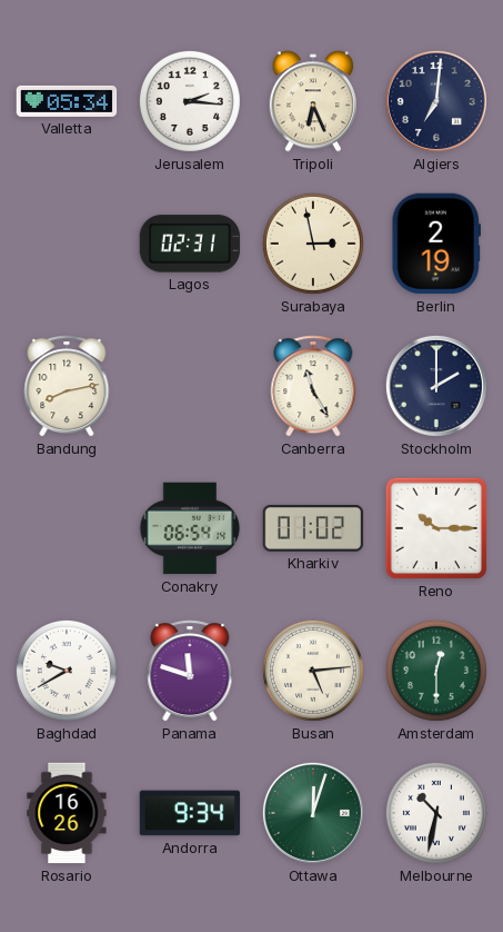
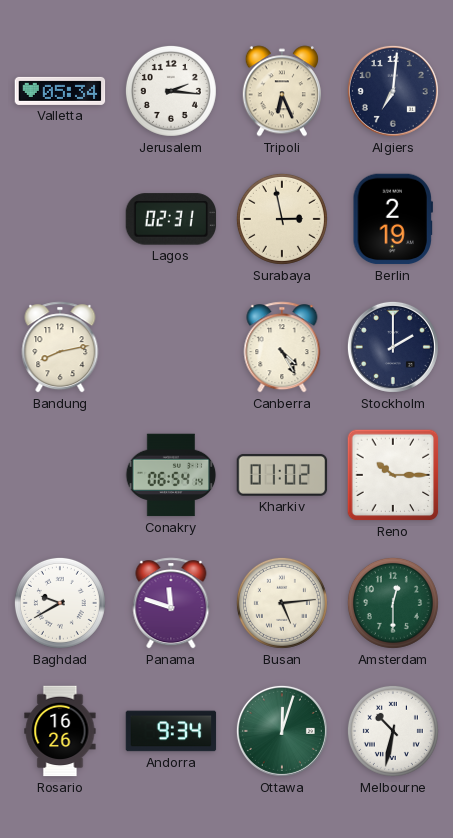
Canberra: 11:25 -> 4:25 (282, 347)
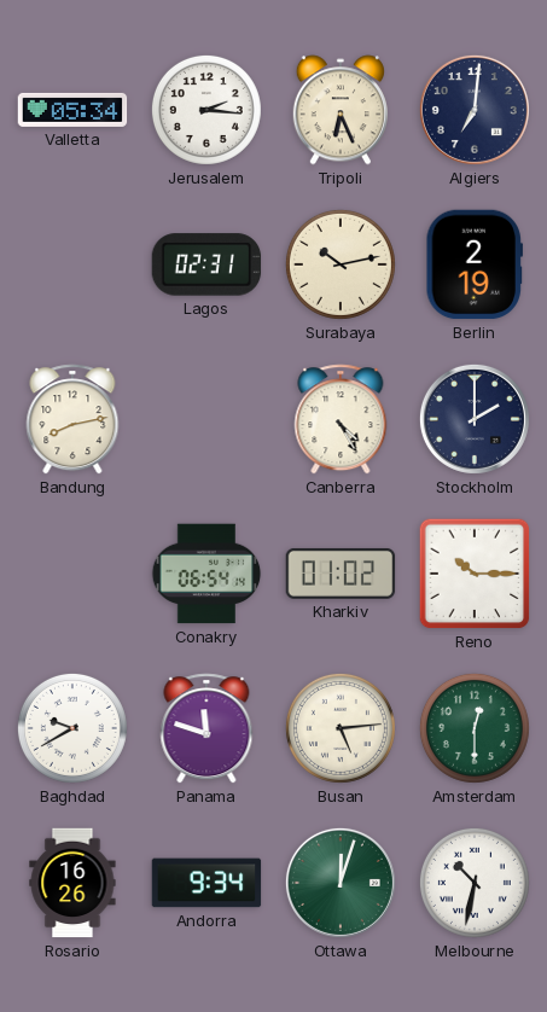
Surabaya: 2:58 -> 10:13 (341, 264)
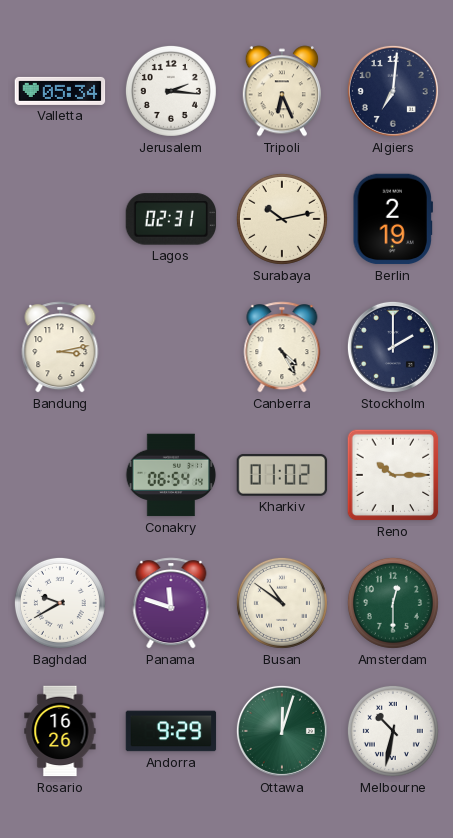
Bandung: 8:13 -> 3:13 (60, 347)
Busan: 5:14 -> 10:51 (282, 603)
Andorra: 9:34 -> 9:29 (171, 731)
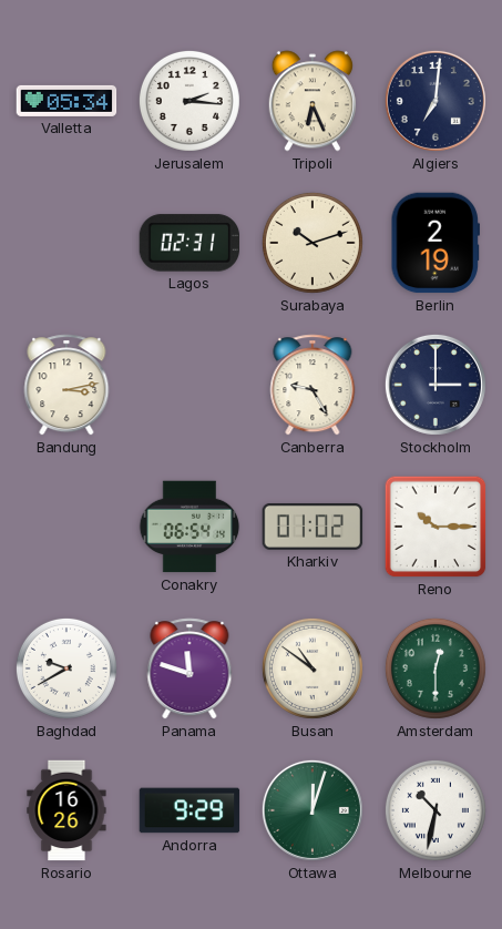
Surabaya: 10:13 -> 10:12 (313, 243)
Canberra: 4:25 -> 9:25 (313, 385)
Stockholm: 2:00 -> 3:00 (436, 385)
